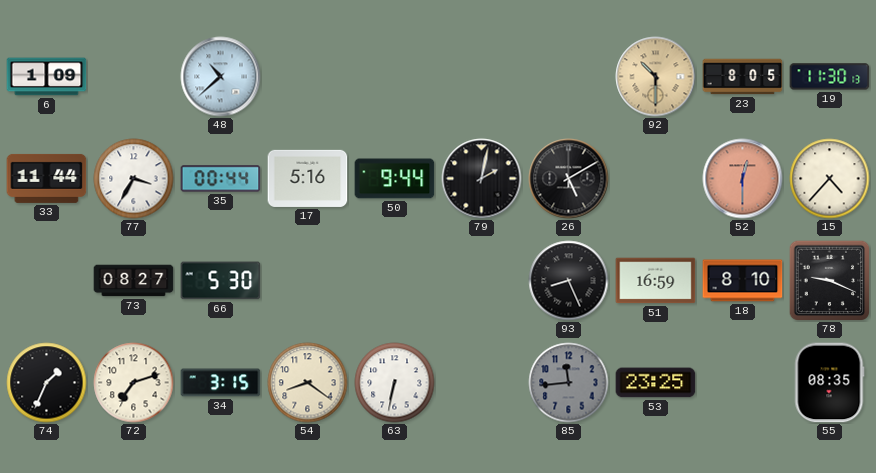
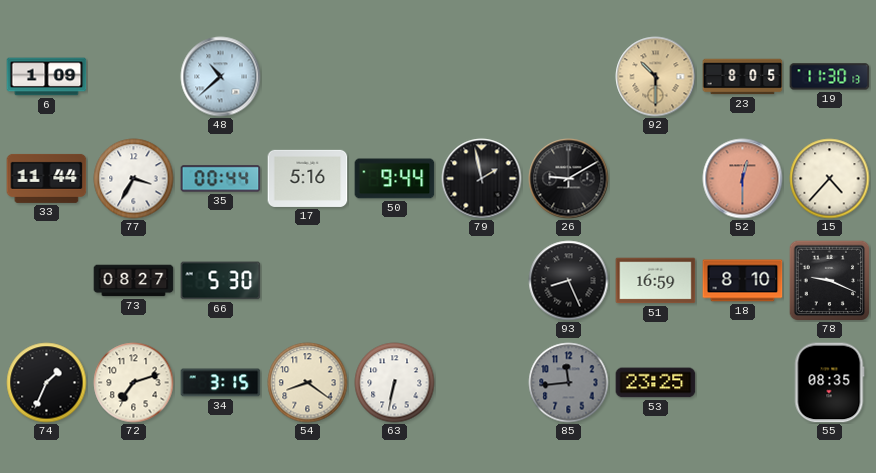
79: 2:02 -> 1:58 (482, 179)
26: 5:10 -> 9:10 (569, 179)
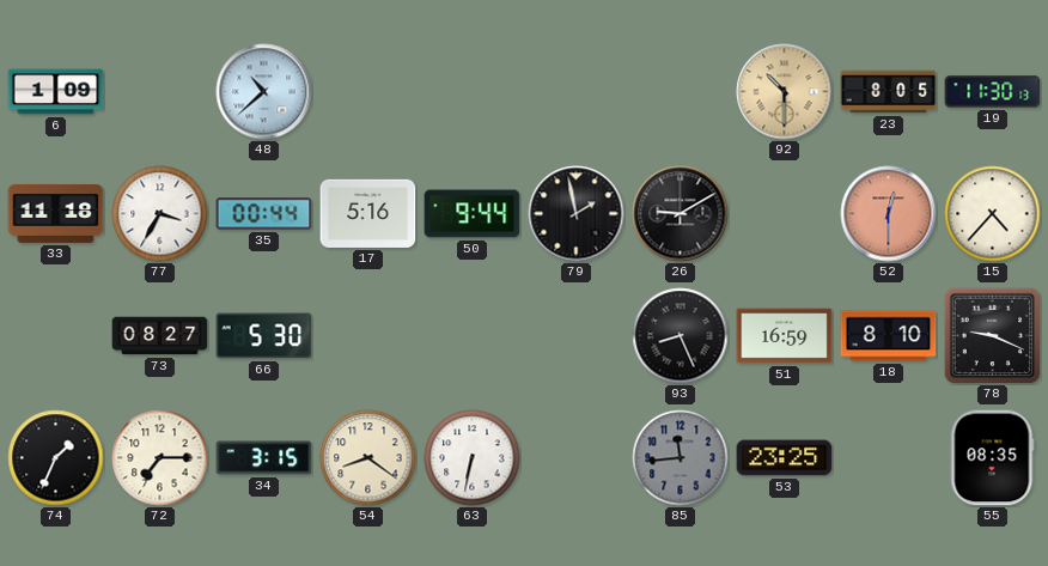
33: 11:44 -> 11:18 (56, 213)
72: 7:12 -> 7:15 (160, 458)
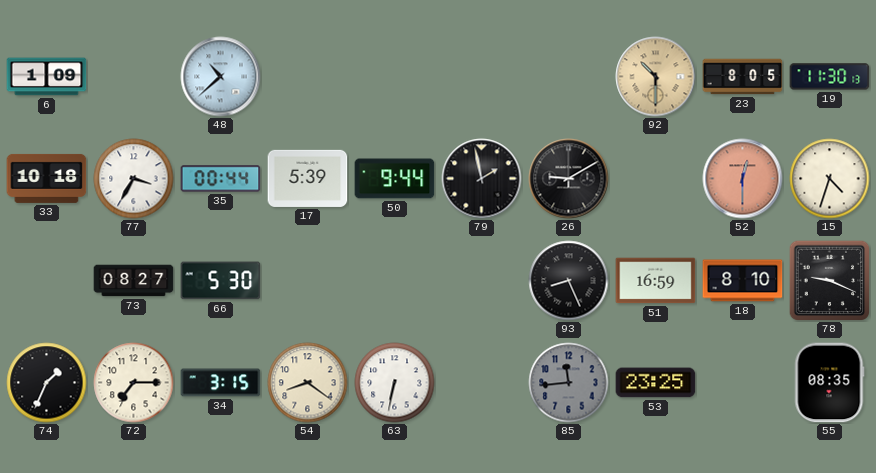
33: 11:18 -> 10:18 (47, 178)
17: 5:16 -> 5:39 (308, 178)
15: 4:37 -> 4:33 (830, 179)
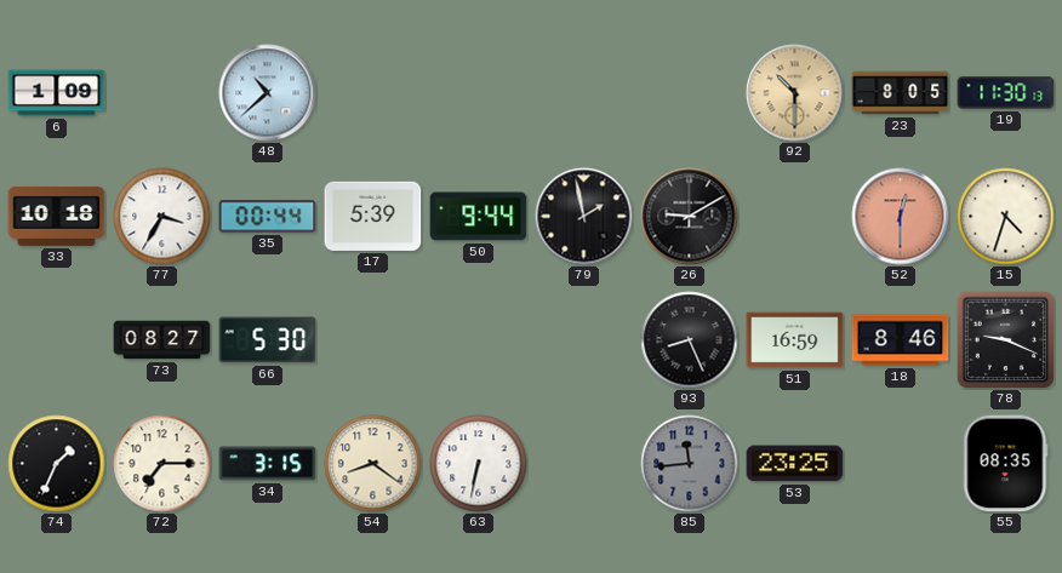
18: 8:10 -> 8:46 (901, 340)
